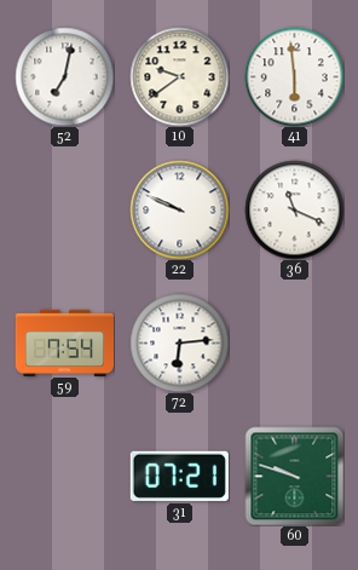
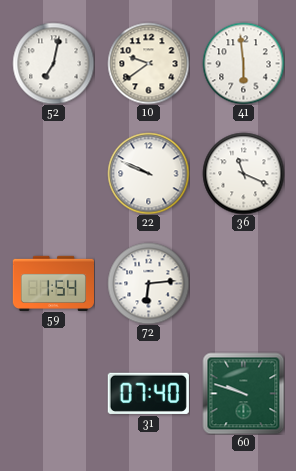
59: 7:54 -> 1:54 (53, 283)
31: 07:21 -> 07:40 (148, 393)
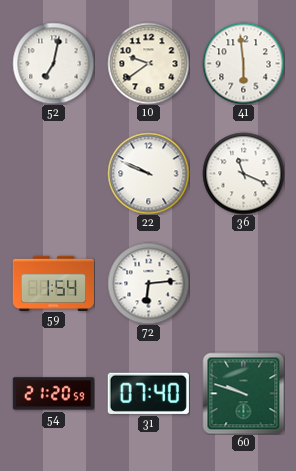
54: none -> 21:20 (53, 394)
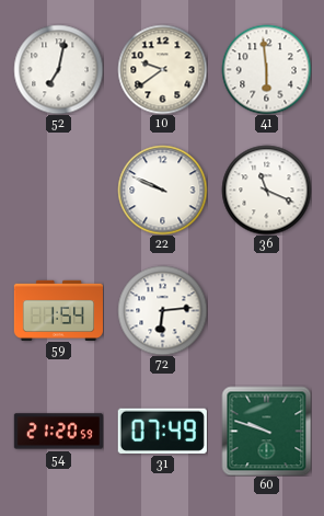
31: 07:40 -> 07:49 (162, 431)
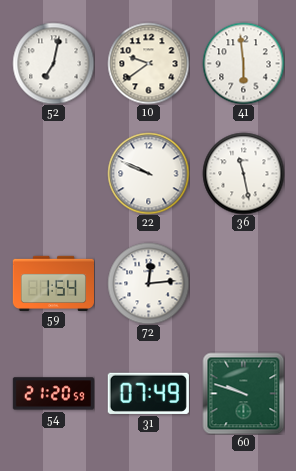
36: 11:19 -> 11:28 (243, 173)
72: 6:14 -> 12:14 (148, 283)
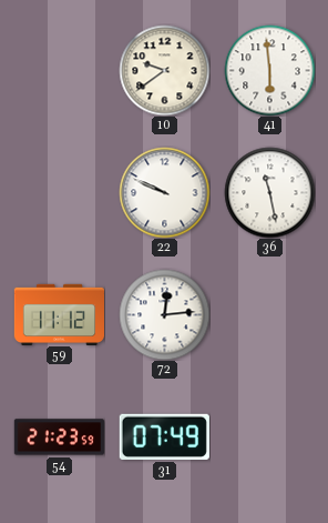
52: 7:02 -> none (53, 63)
59: 1:54 -> 11:12 (59, 314)
54: 21:20 -> 21:23 (59, 437)
60: 9:48 -> none (243, 393)
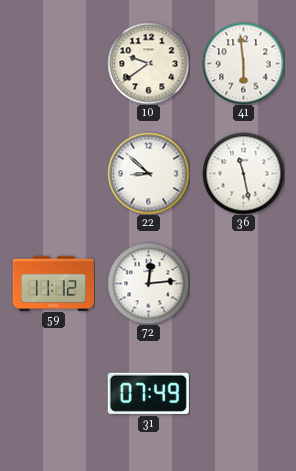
22: 9:49 -> 8:52 (148, 173)
54: 21:23 -> none (59, 437)
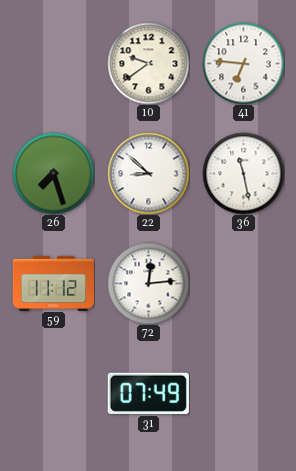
41: 5:59 -> 6:46 (243, 63)
26: none -> 7:27 (53, 173)
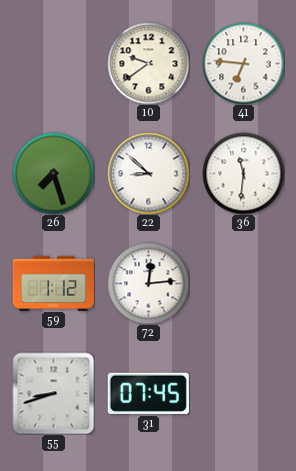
36: 11:28 -> 11:31 (243, 173)
59: 11:12 -> 1:12 (53, 283)
55: none -> 8:42 (53, 393)
31: 07:49 -> 07:45 (148, 393)
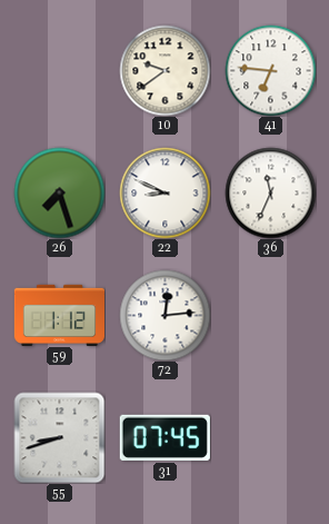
22: 8:52 -> 8:49 (164, 192)
36: 11:31 -> 11:34 (270, 192)
